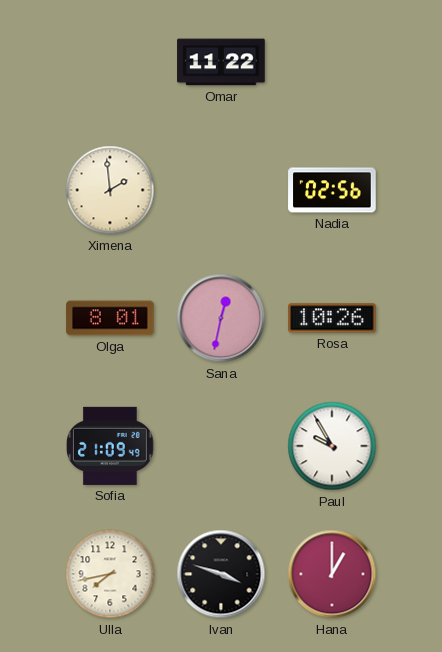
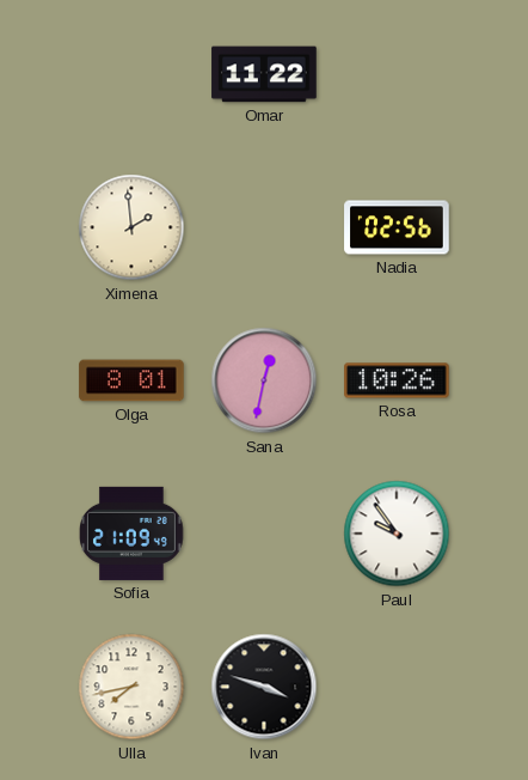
Paul: 9:55 -> 9:54 (397, 534)
Hana: 1:00 -> none (332, 574)
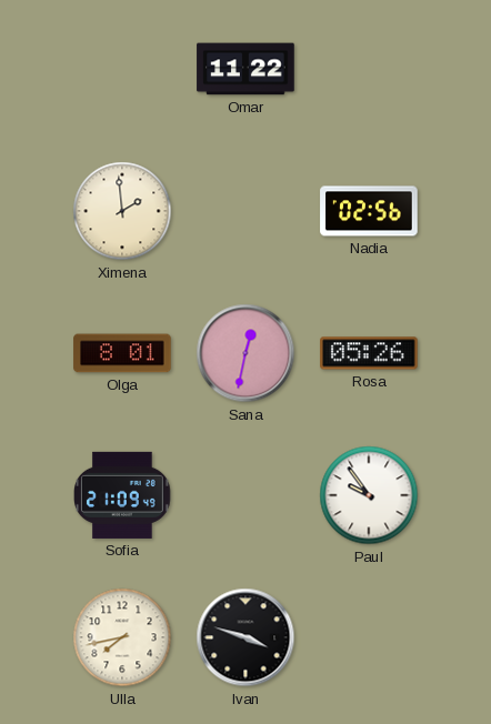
Rosa: 10:26 -> 05:26 (369, 353)
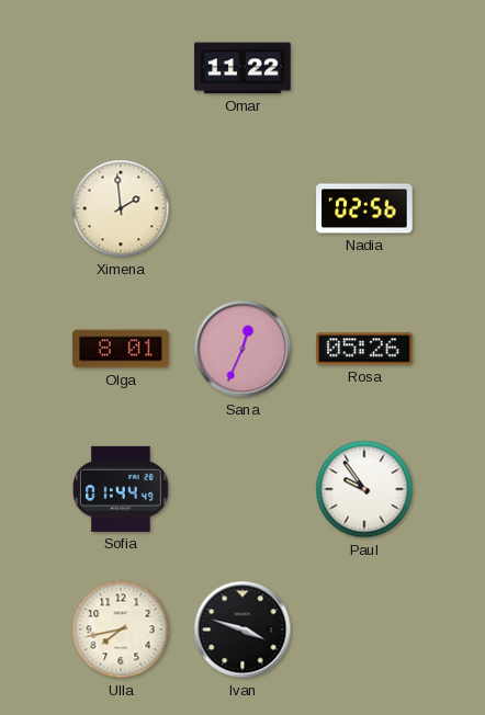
Sana: 12:32 -> 12:34 (243, 349)
Sofia: 21:09 -> 01:44 (122, 489)
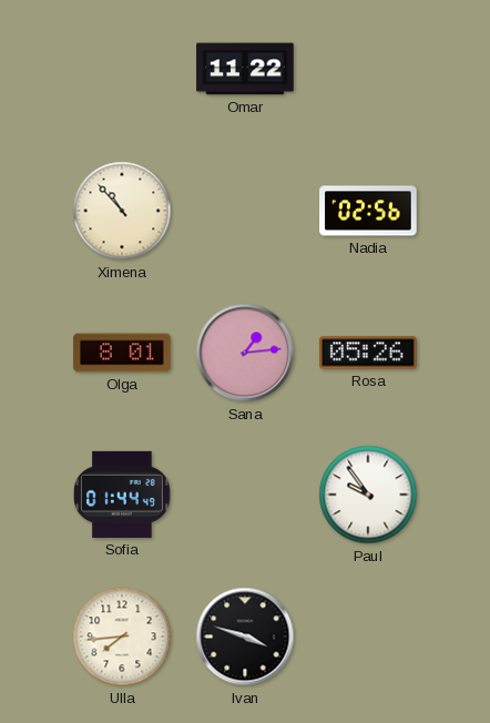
Ximena: 1:59 -> 10:53 (122, 211)
Sana: 12:34 -> 1:14 (245, 353)
Ulla: 7:43 -> 7:44 (122, 637)
